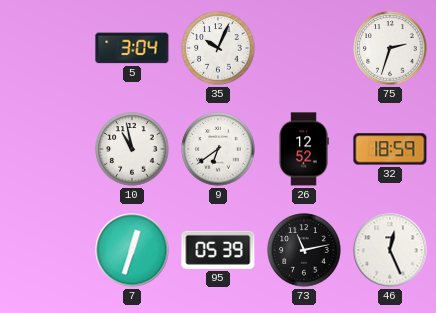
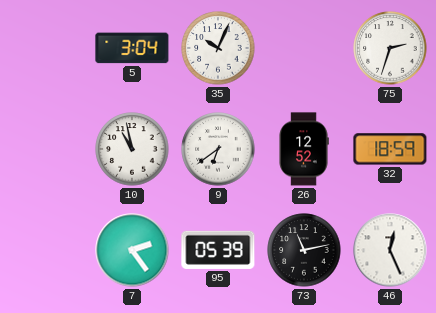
7: 12:33 -> 2:24 (132, 250)
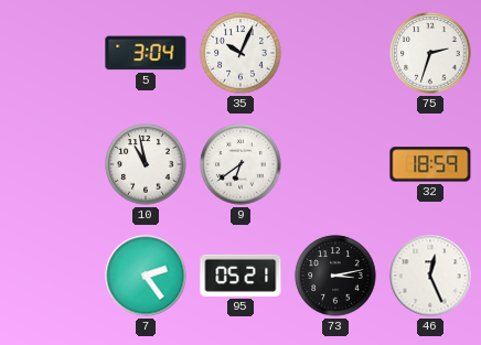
26: 12:52 -> none (304, 149)
95: 05:39 -> 05:21 (240, 276)
73: 11:13 -> 3:13 (335, 276)
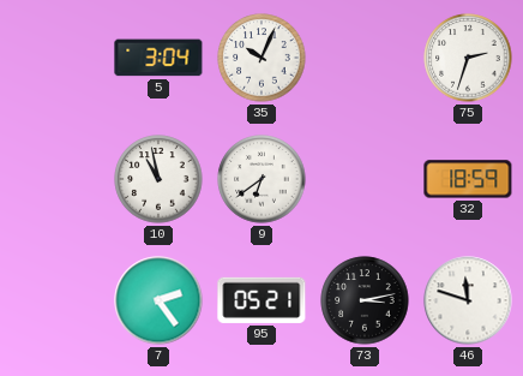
46: 12:26 -> 11:48 (468, 300)
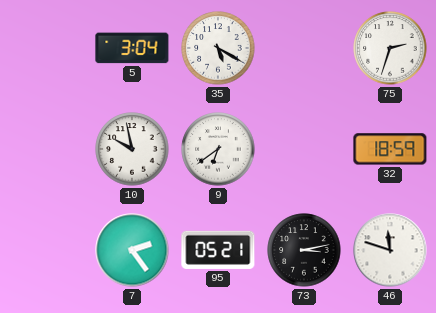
35: 10:04 -> 5:20 (218, 48)
10: 10:58 -> 9:58 (132, 149)
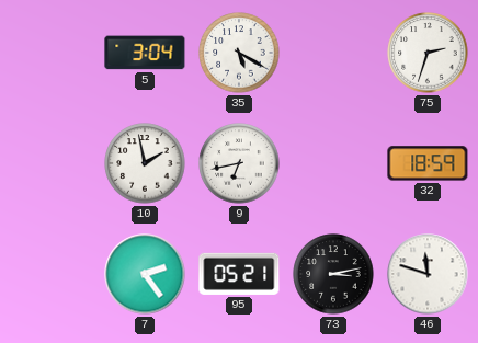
10: 9:58 -> 1:58 (145, 163)
9: 6:39 -> 6:43 (239, 163)
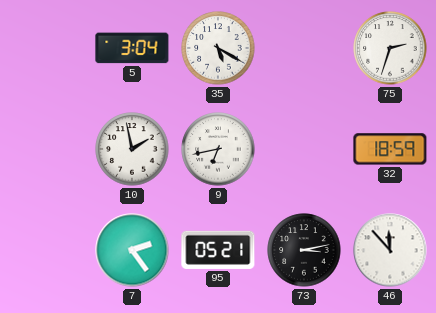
46: 11:48 -> 11:53 (390, 250)
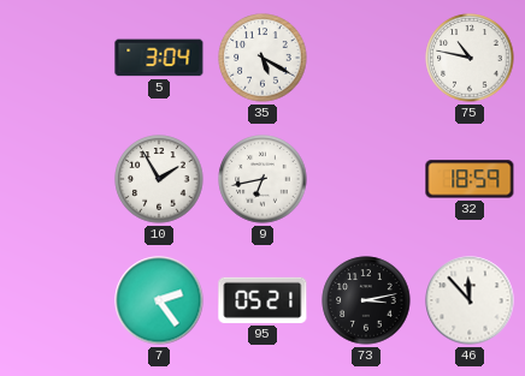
75: 2:33 -> 10:47 (470, 58)
10: 1:58 -> 1:55 (159, 179)
